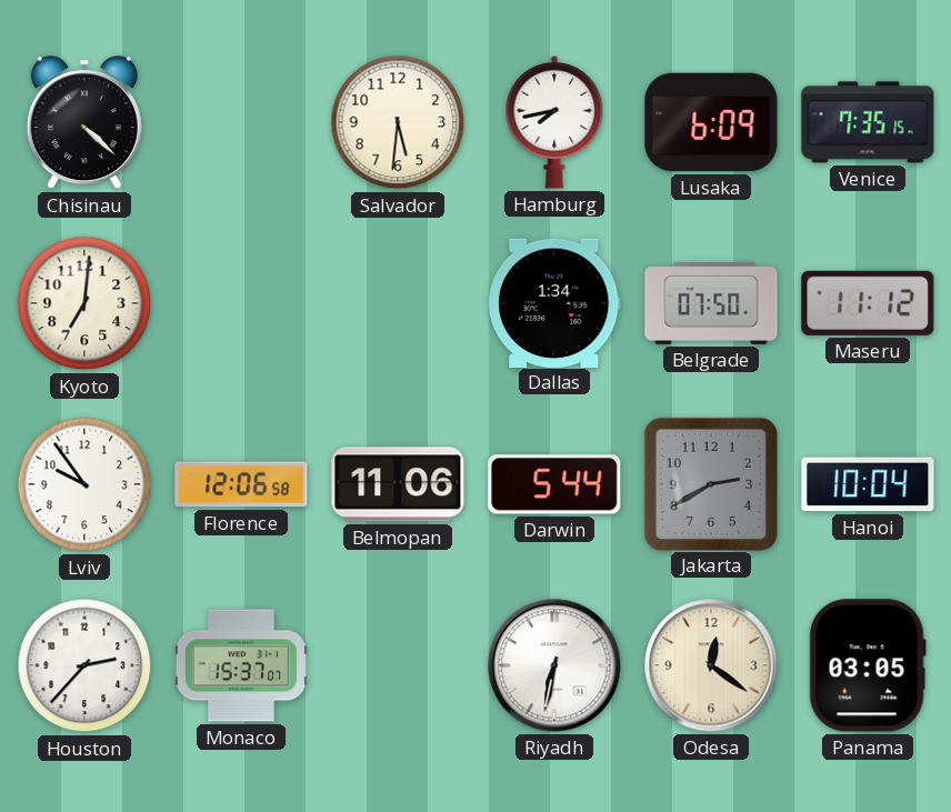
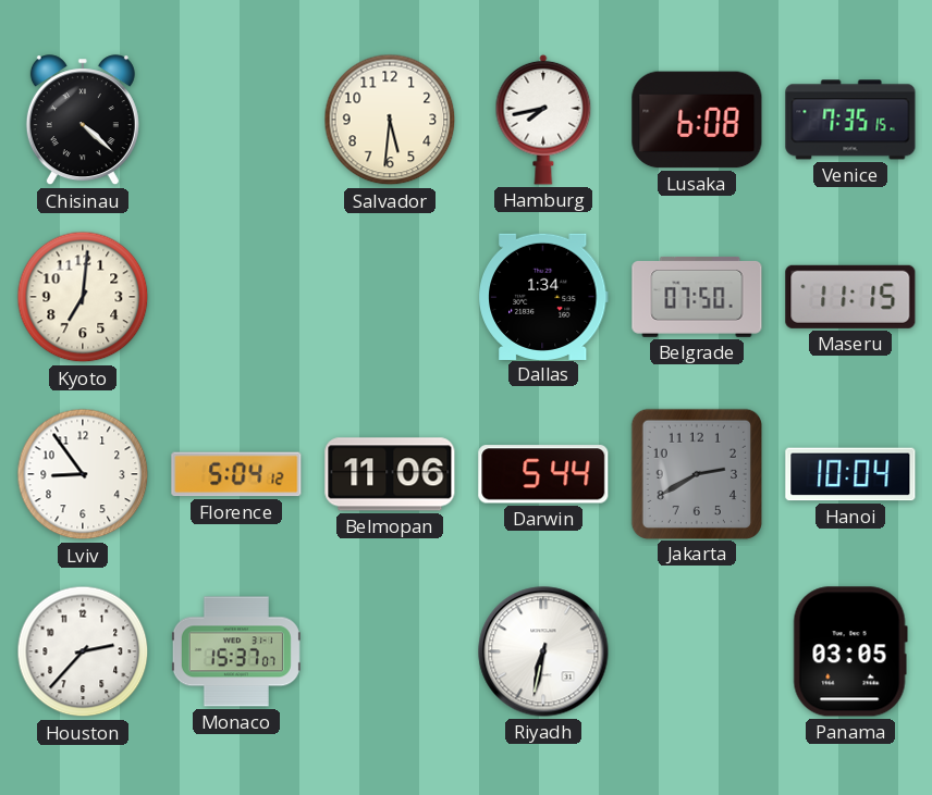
Lusaka: 6:09 -> 6:08 (697, 120)
Maseru: 11:12 -> 11:15 (850, 297)
Lviv: 9:54 -> 8:54 (83, 474)
Florence: 12:06 -> 5:04 (236, 474)
Odesa: 12:21 -> none (711, 665)
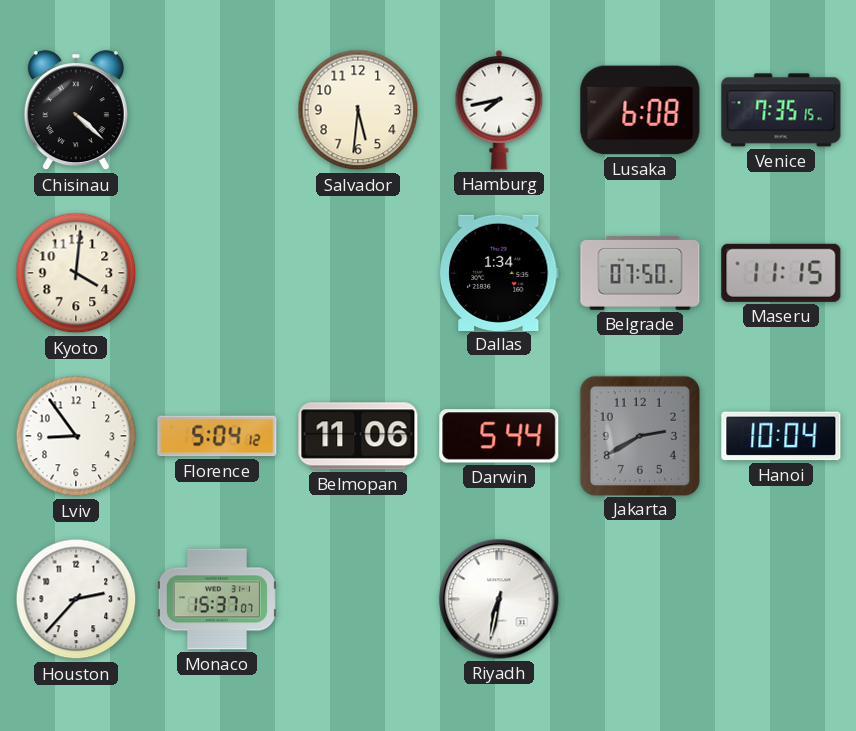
Kyoto: 7:01 -> 4:01 (76, 273)
Panama: 03:05 -> none (850, 651)
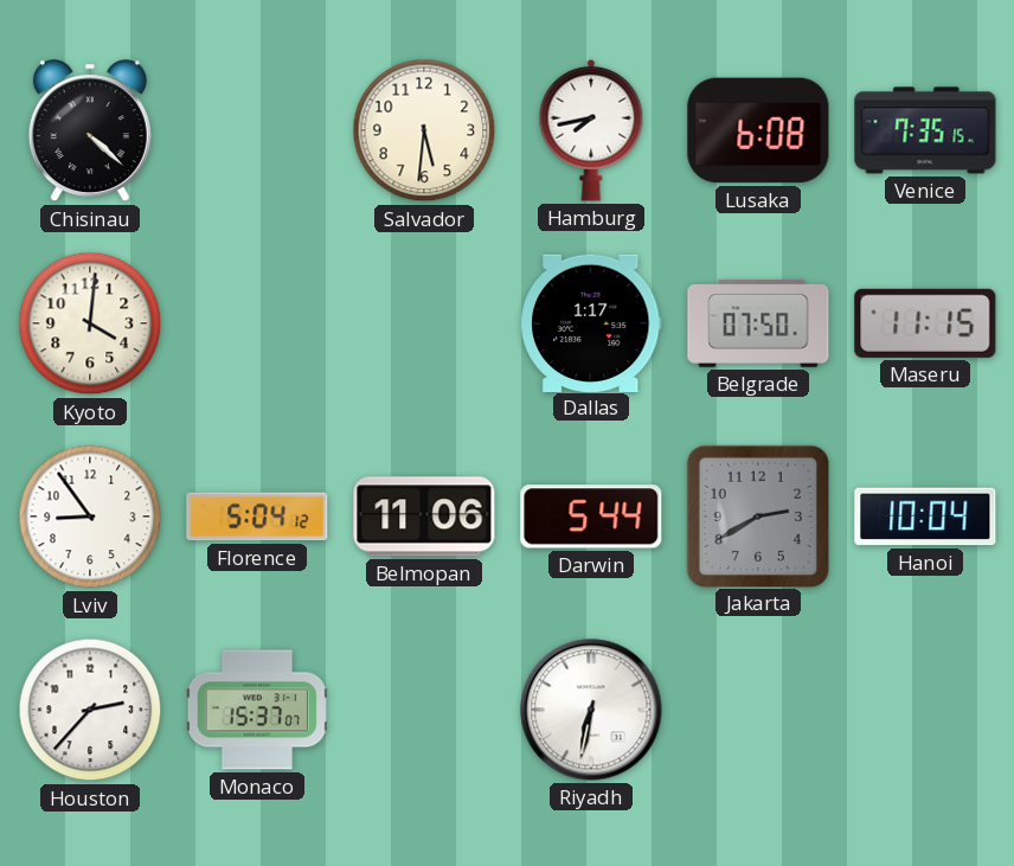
Dallas: 1:34 -> 1:17 (591, 322)
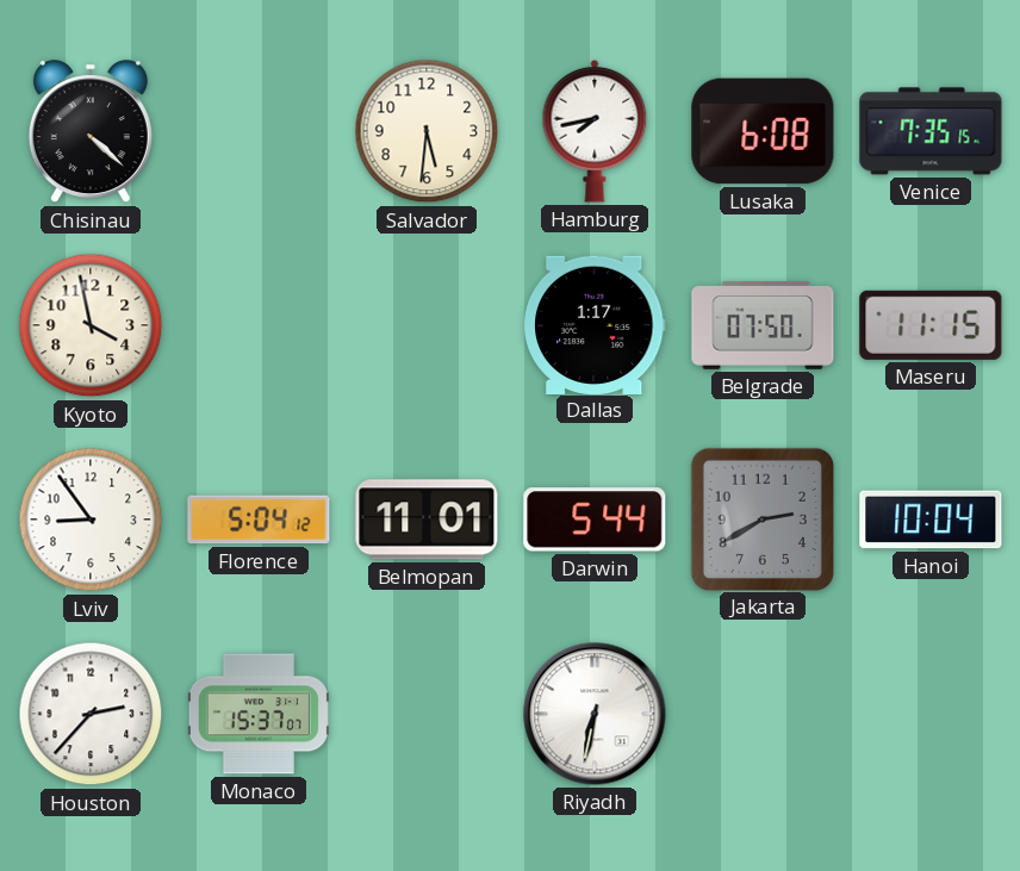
Kyoto: 4:01 -> 3:58 (91, 325)
Belmopan: 11:06 -> 11:01 (427, 520)
